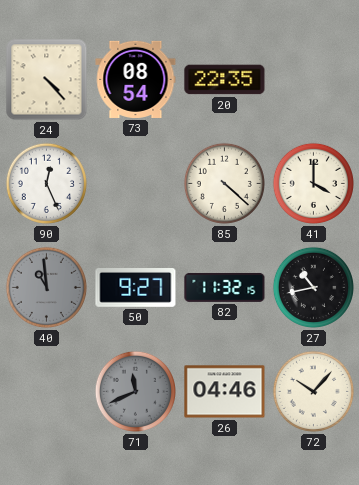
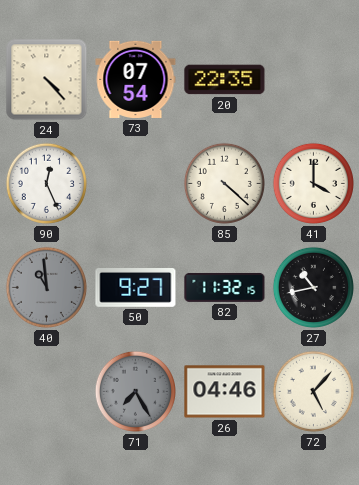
73: 08:54 -> 07:54 (136, 79)
71: 11:41 -> 7:25 (135, 391)
72: 10:07 -> 5:07 (313, 391)
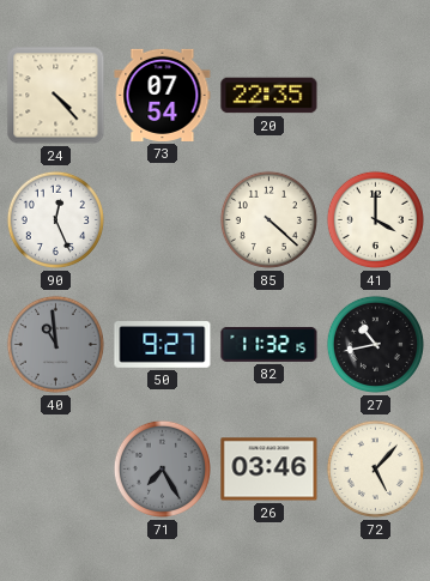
26: 04:46 -> 03:46 (269, 470)
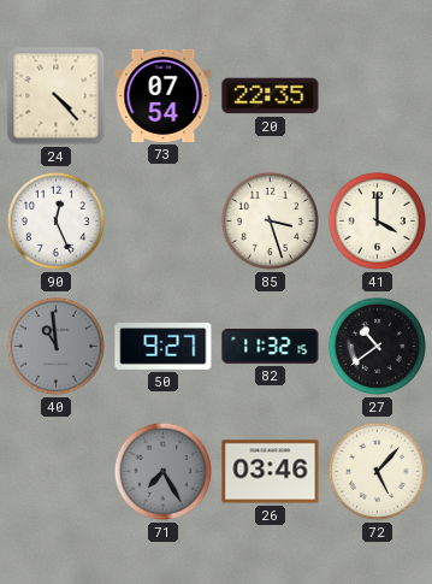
85: 4:22 -> 3:27 (270, 220)
27: 10:43 -> 10:39 (377, 346)
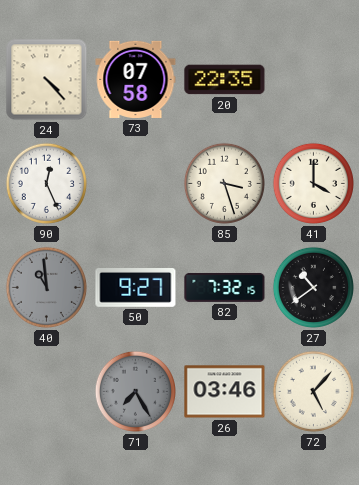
73: 07:54 -> 07:58 (136, 79)
82: 11:32 -> 7:32 (225, 287)
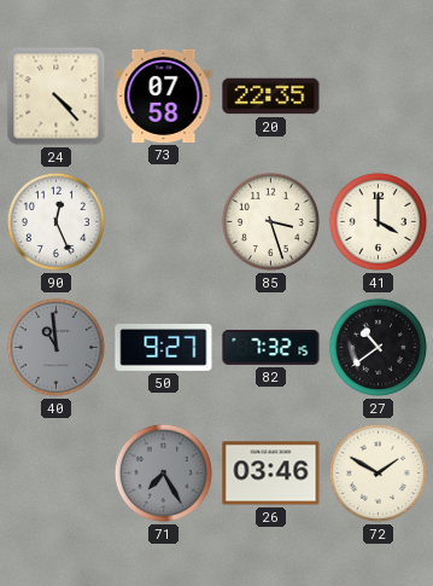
72: 5:07 -> 1:50 (378, 472)
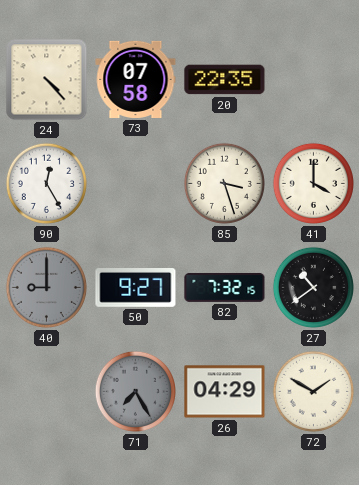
90: 12:26 -> 12:25 (46, 183)
40: 10:59 -> 9:00 (46, 287)
26: 03:46 -> 04:29 (225, 392)
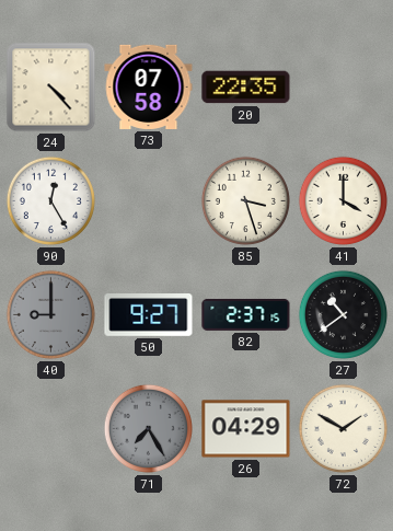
82: 7:32 -> 2:37 (246, 314)
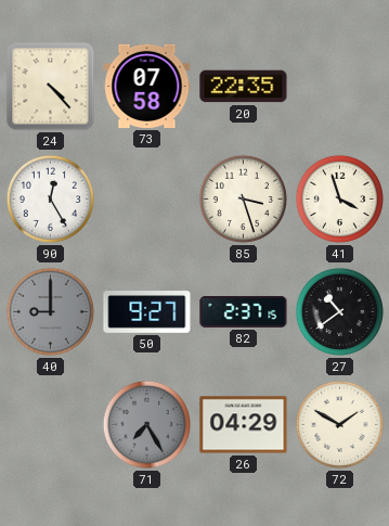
41: 4:00 -> 3:57 (339, 198)
